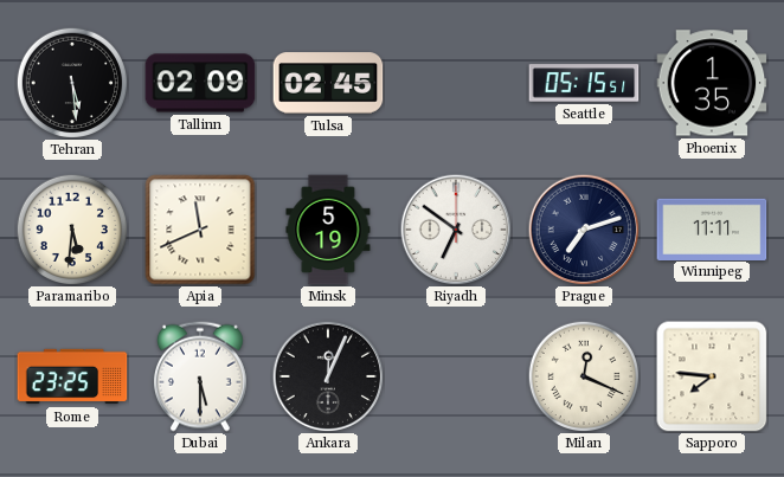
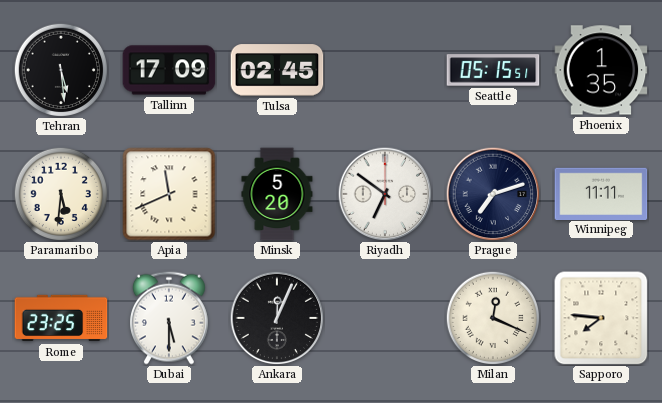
Tallinn: 02:09 -> 17:09 (169, 70)
Minsk: 5:19 -> 5:20 (277, 194)
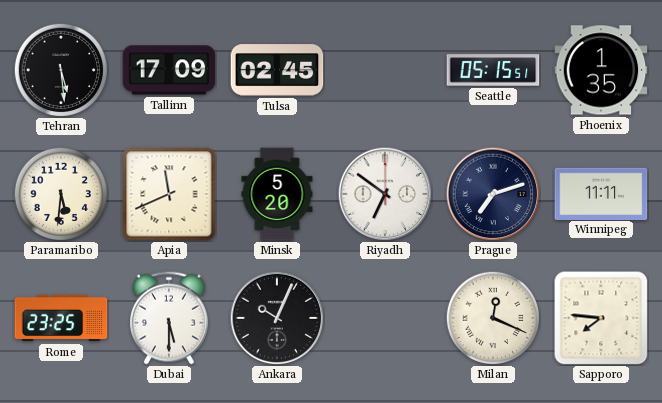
Ankara: 12:04 -> 10:04 (277, 318)
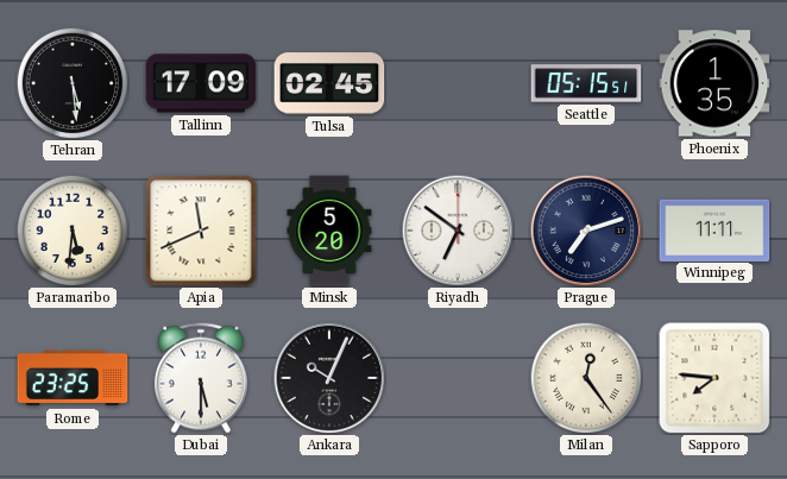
Milan: 12:19 -> 12:24 (585, 377)
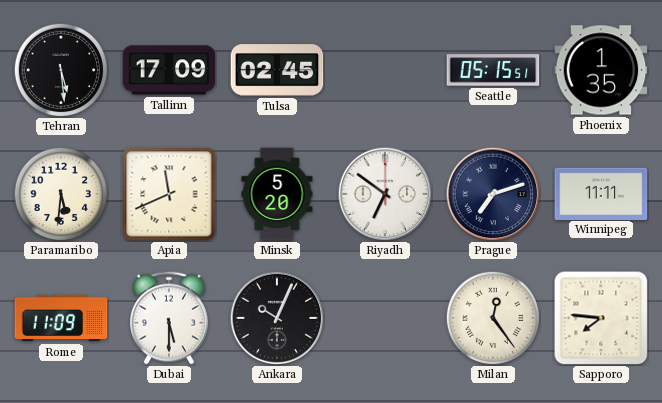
Rome: 23:25 -> 11:09 (61, 318)
